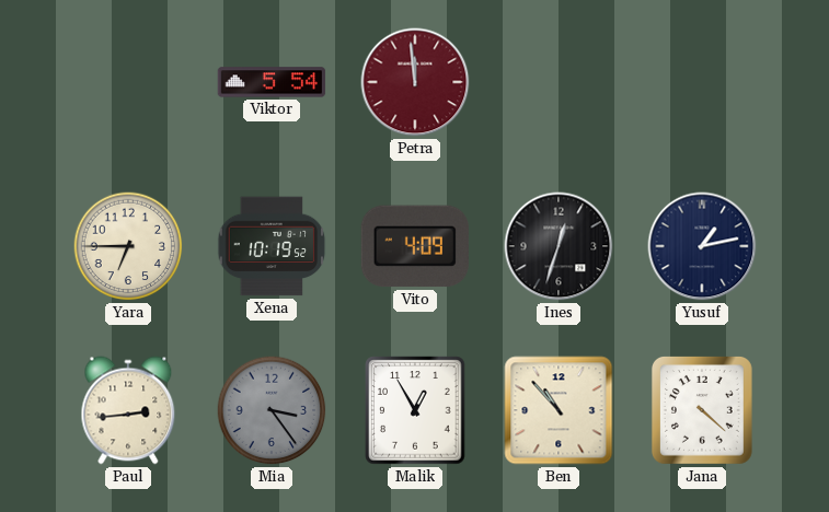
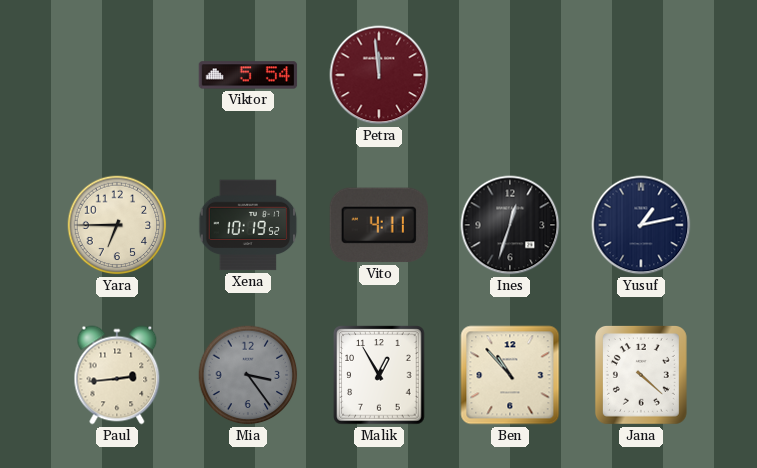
Vito: 4:09 -> 4:11 (379, 225)
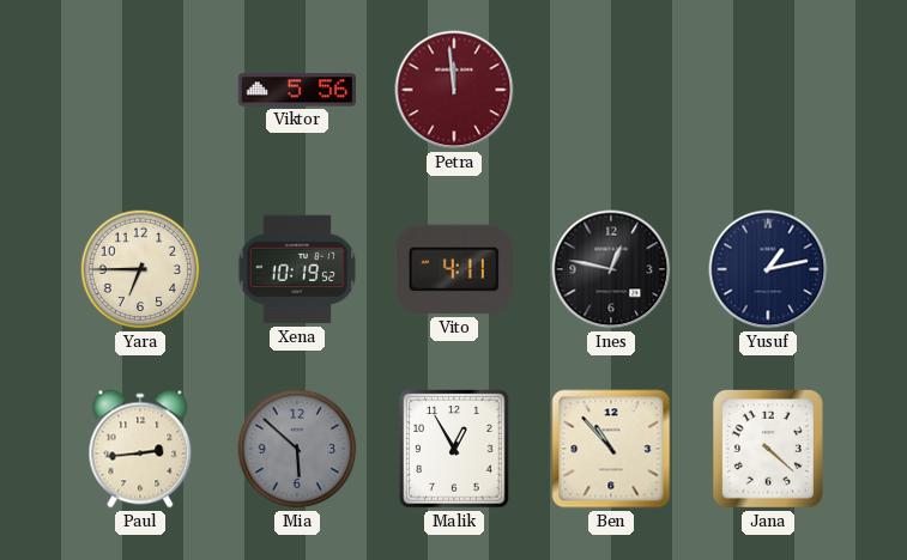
Viktor: 5:54 -> 5:56 (297, 90)
Ines: 12:33 -> 12:47 (611, 269)
Mia: 3:24 -> 5:52 (297, 449)
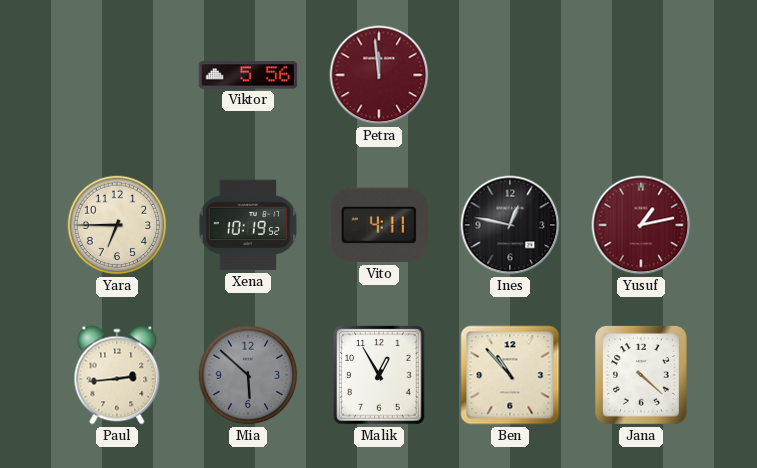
Yusuf dial: navy -> burgundy (641, 225)
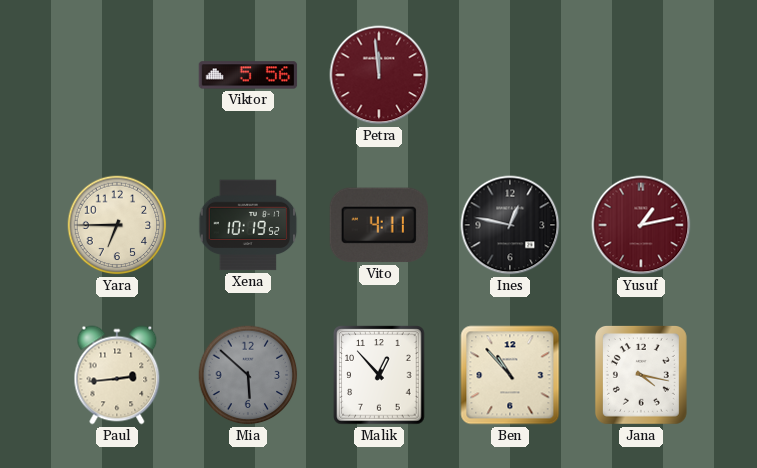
Malik: 12:55 -> 12:53 (379, 375)
Jana: 4:22 -> 4:17 (641, 375)
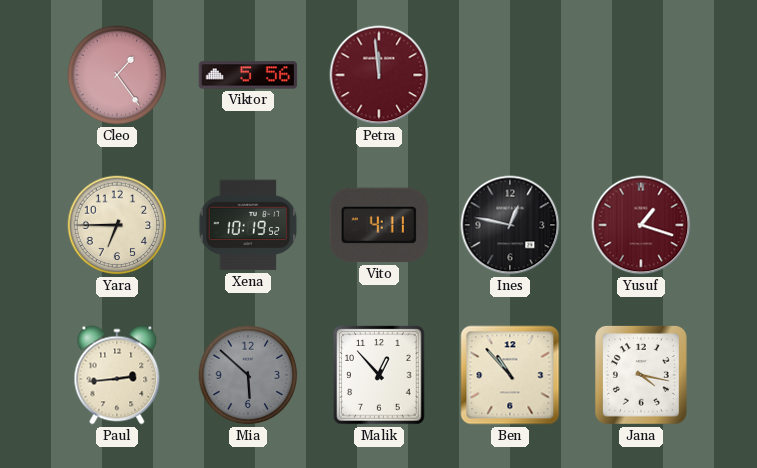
Cleo: none -> 1:24 (117, 75)
Yusuf: 1:13 -> 1:18 (641, 225)
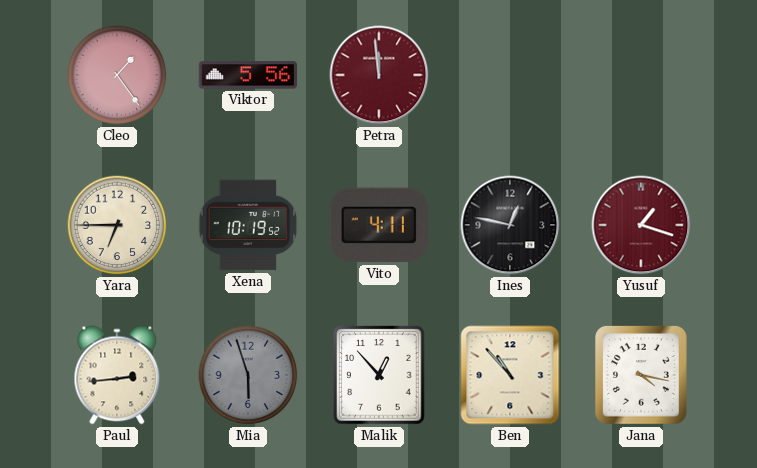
Mia: 5:52 -> 5:57 (248, 375)
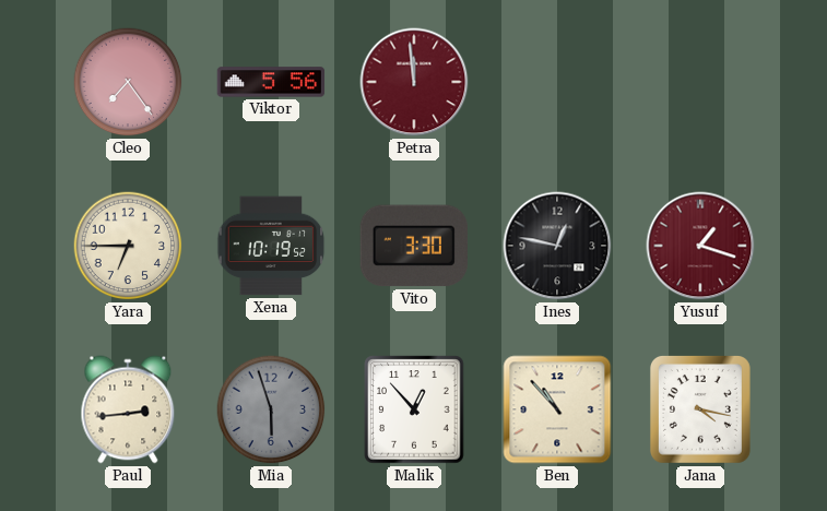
Cleo: 1:24 -> 7:24 (128, 82)
Vito: 4:11 -> 3:30 (414, 246)
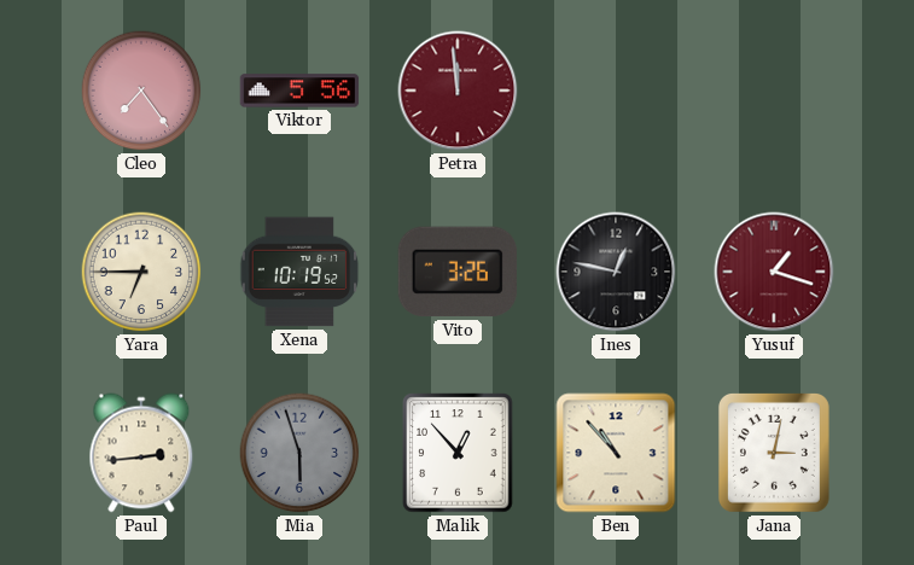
Vito: 3:30 -> 3:26 (458, 272)
Jana: 4:17 -> 3:02 (774, 453)
